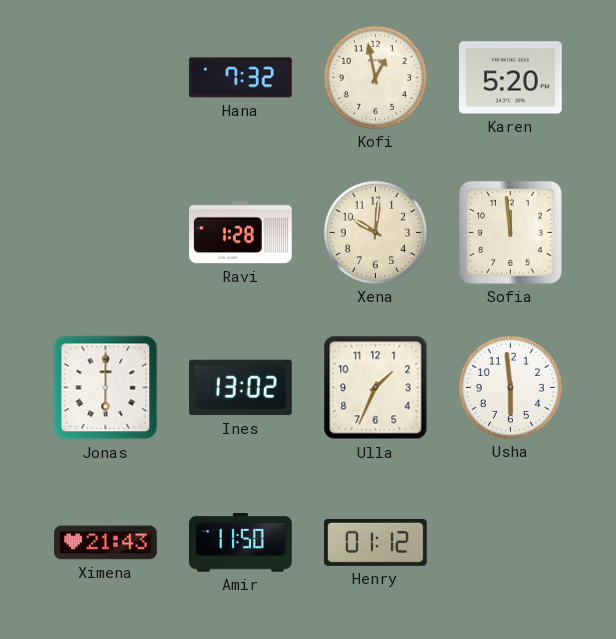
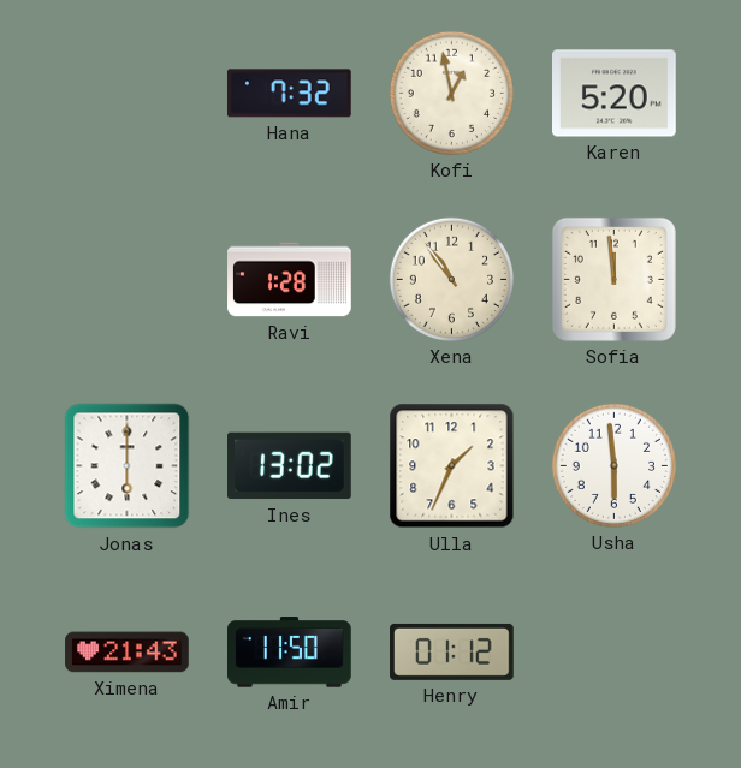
Xena: 10:01 -> 10:54 (451, 279)
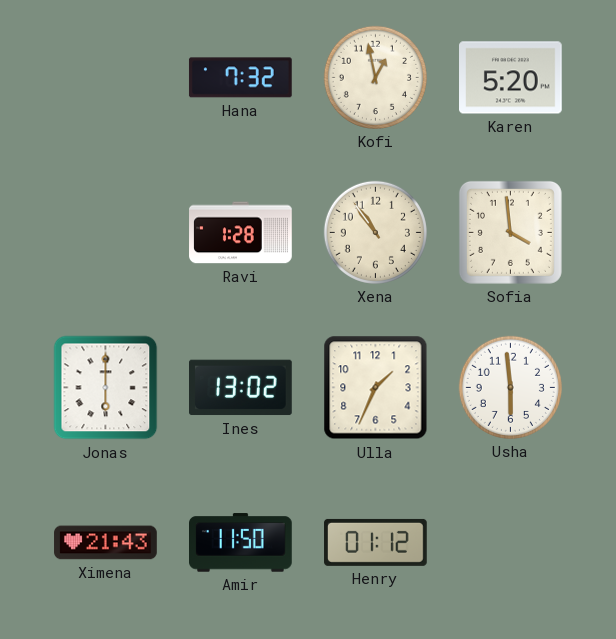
Sofia: 11:59 -> 3:59 (510, 232)
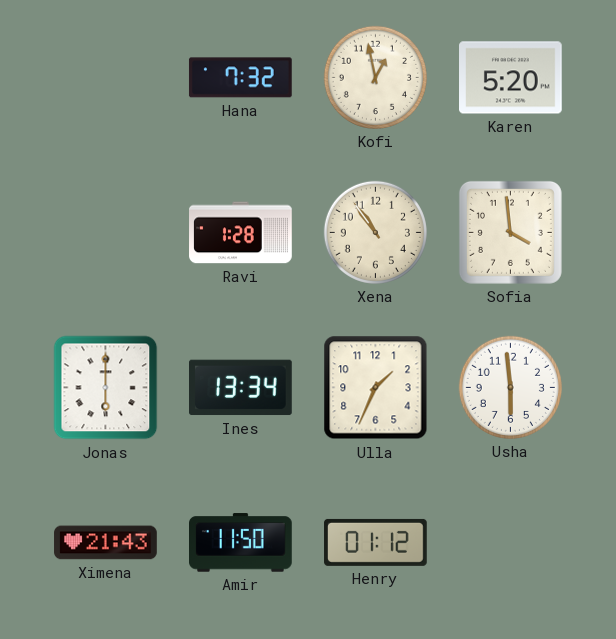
Ines: 13:02 -> 13:34 (241, 388)
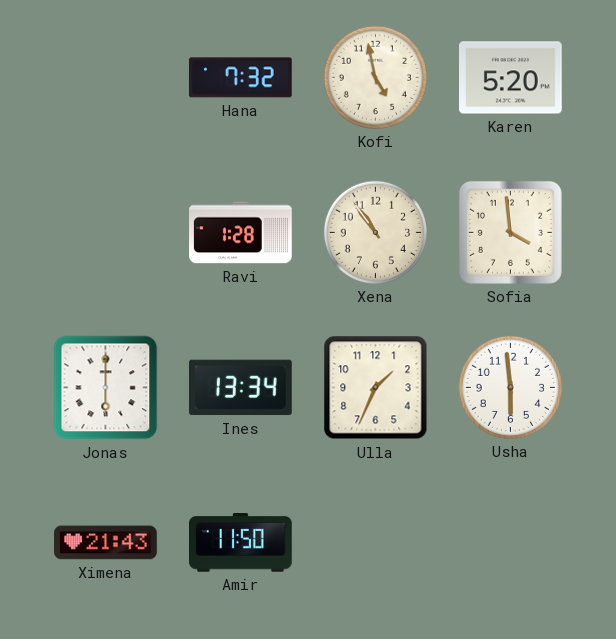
Kofi: 12:58 -> 4:58 (375, 77)
Henry: 01:12 -> none (376, 542)
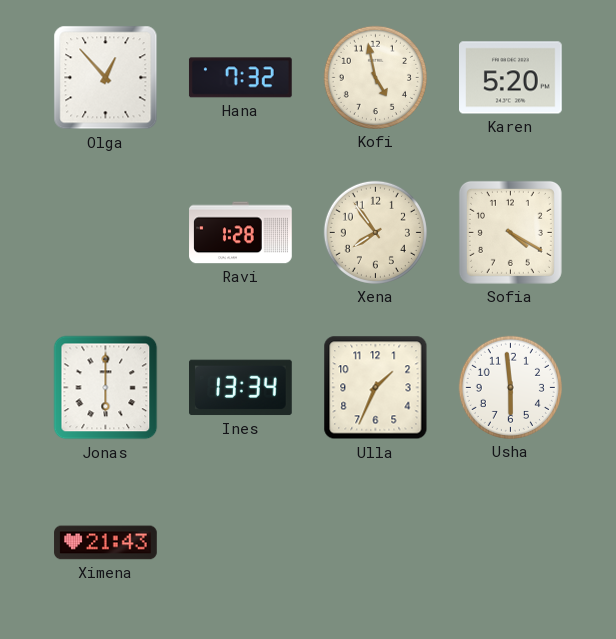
Olga: none -> 12:53 (106, 78)
Xena: 10:54 -> 7:54 (375, 232)
Sofia: 3:59 -> 4:20 (510, 232)
Amir: 11:50 -> none (241, 543)
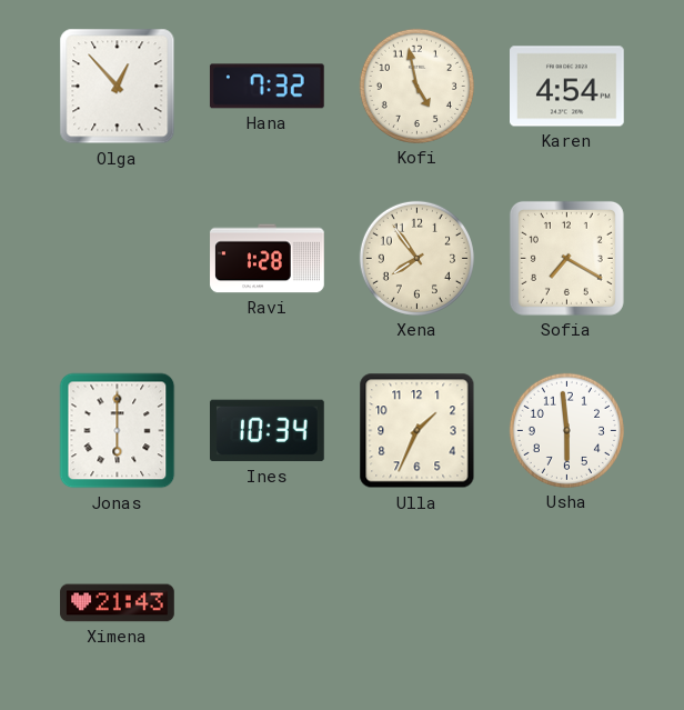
Karen: 5:20 -> 4:54 (567, 87)
Sofia: 4:20 -> 7:20 (566, 258)
Ines: 13:34 -> 10:34 (268, 431)
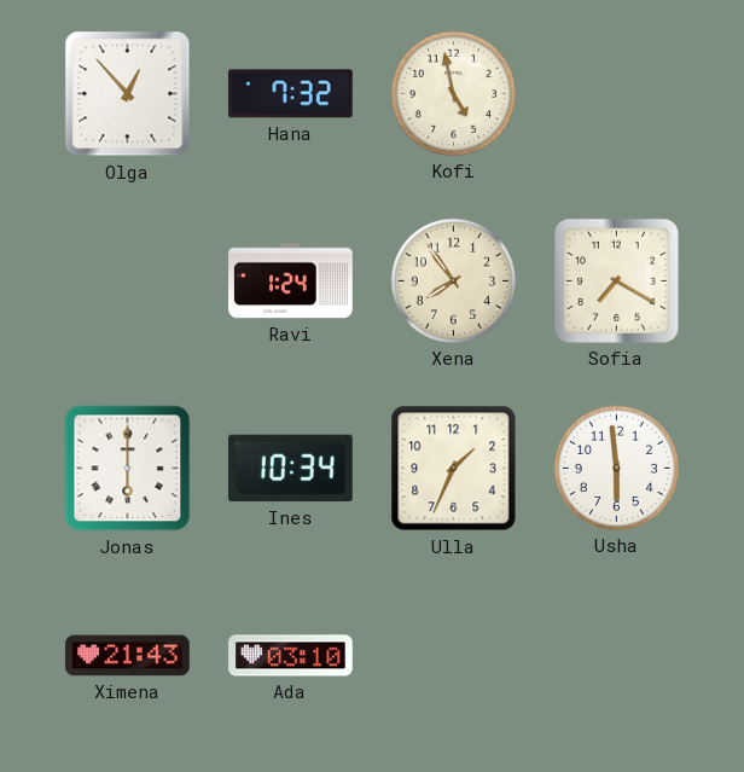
Karen: 4:54 -> none (567, 87)
Ravi: 1:28 -> 1:24 (291, 281)
Ada: none -> 03:10 (291, 656)
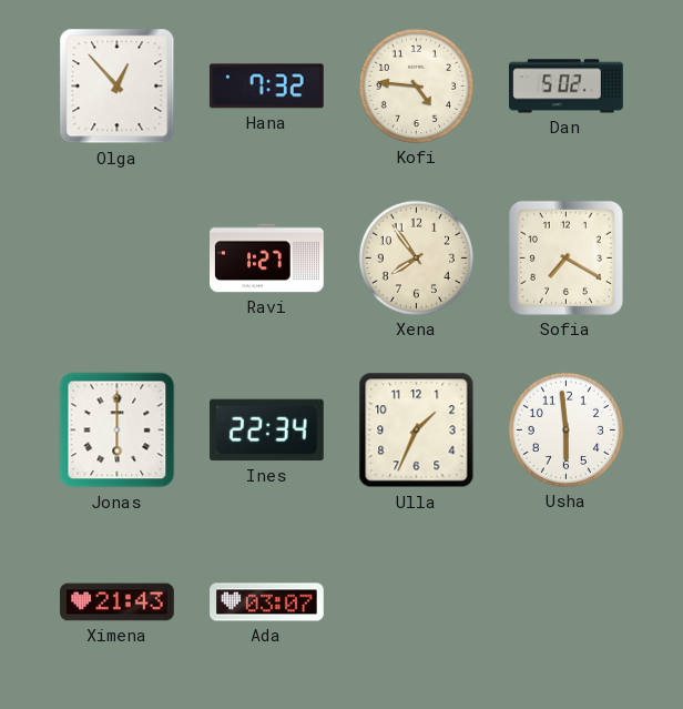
Kofi: 4:58 -> 4:46 (416, 85)
Dan: none -> 5:02 (567, 87)
Ravi: 1:24 -> 1:27 (267, 259)
Ines: 10:34 -> 22:34 (267, 431)
Ada: 03:10 -> 03:07 (267, 602)
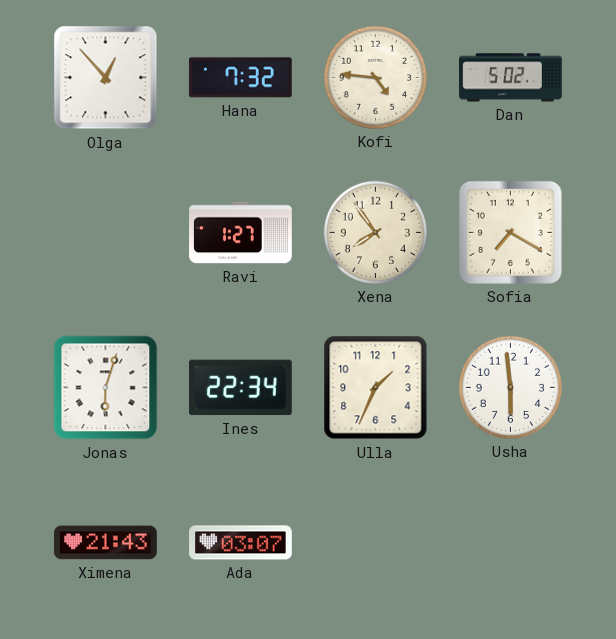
Jonas: 6:00 -> 6:03 (106, 388)
